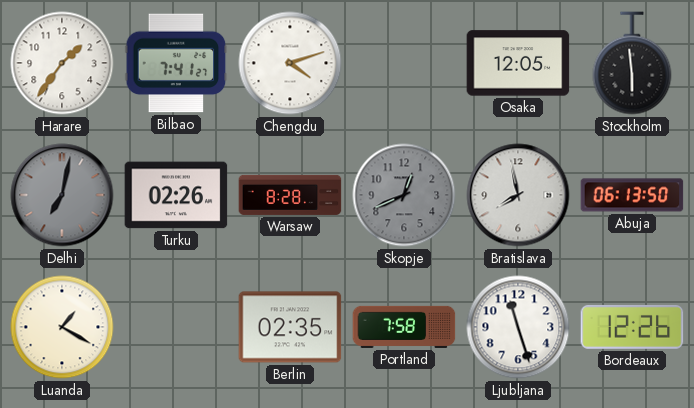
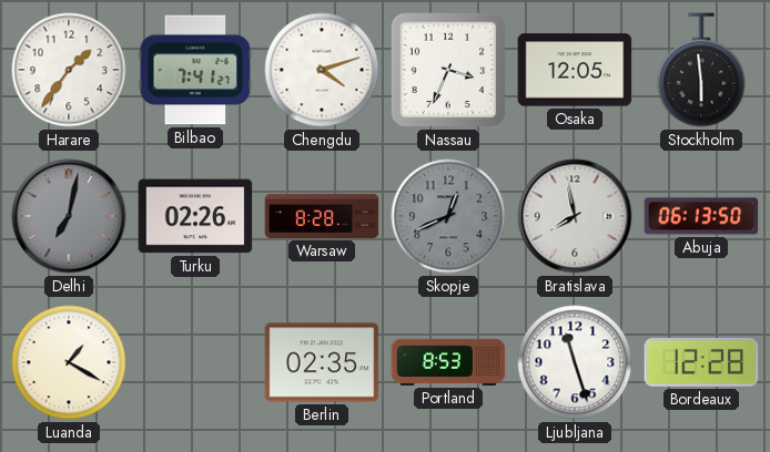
Nassau: none -> 3:34 (448, 70)
Portland: 7:58 -> 8:53 (448, 362)
Bordeaux: 12:26 -> 12:28 (701, 362)
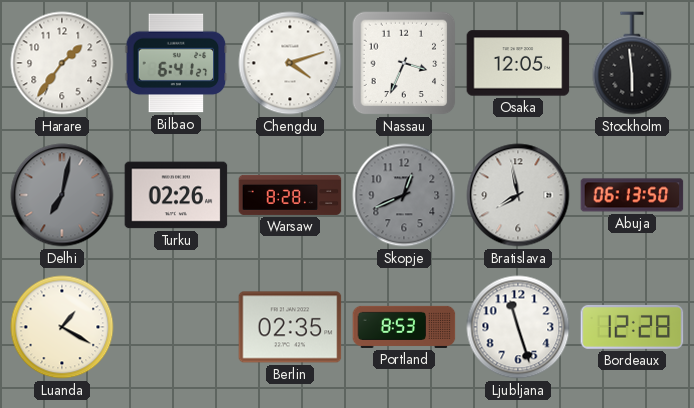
Bilbao: 7:41 -> 6:41 (176, 63)
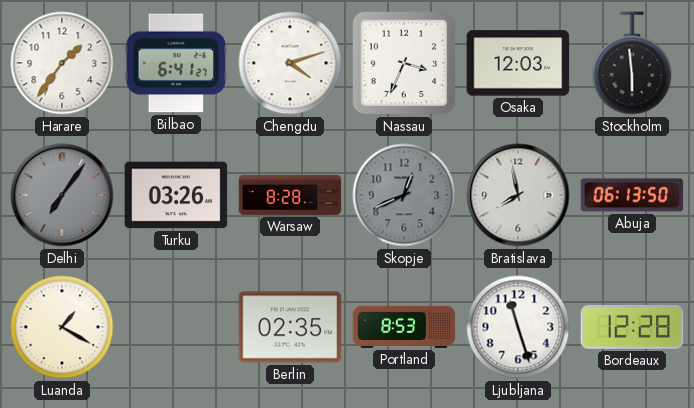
Osaka: 12:05 -> 12:03 (518, 63)
Delhi: 7:02 -> 7:06 (62, 195)
Turku: 02:26 -> 03:26 (176, 195)
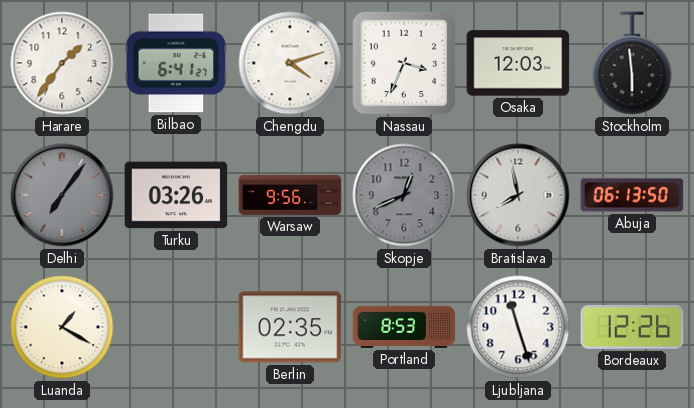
Warsaw: 8:28 -> 9:56 (290, 195)
Bordeaux: 12:28 -> 12:26 (632, 327)
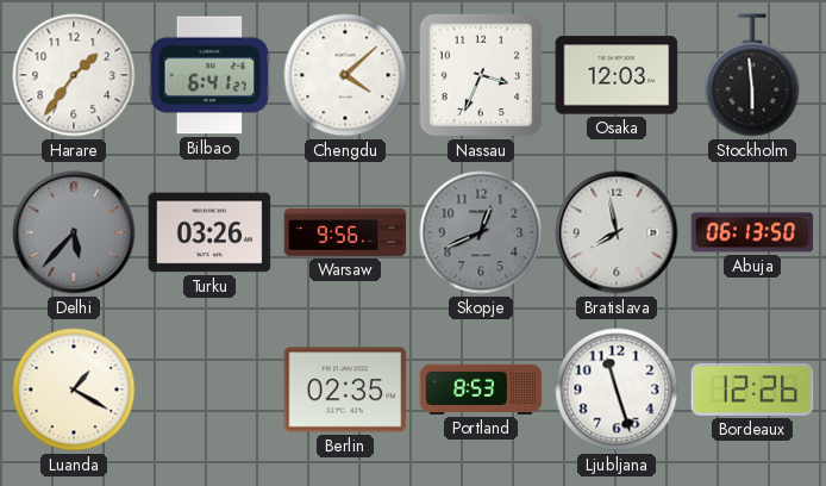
Chengdu: 4:12 -> 4:08 (345, 75)
Delhi: 7:06 -> 5:37 (74, 232)
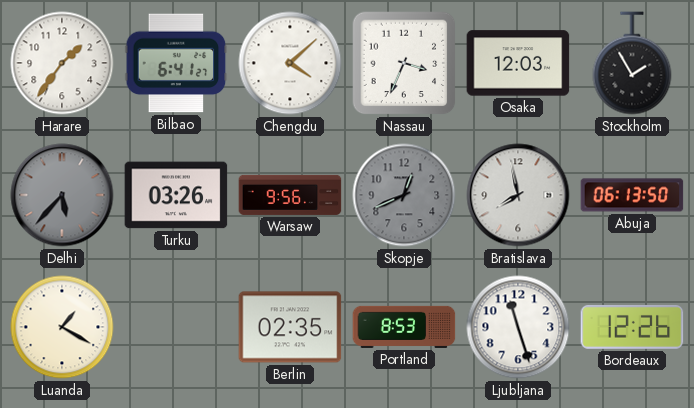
Stockholm: 5:59 -> 1:55 (632, 63)
